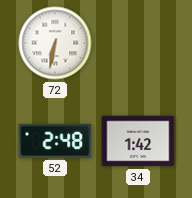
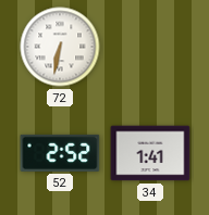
52: 2:48 -> 2:52 (60, 153)
34: 1:42 -> 1:41 (150, 153)
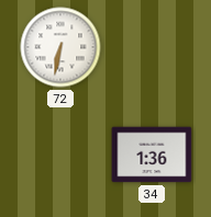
52: 2:52 -> none (60, 153)
34: 1:41 -> 1:36 (152, 155)
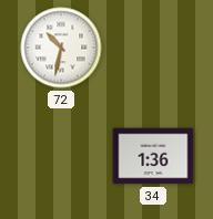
72: 6:32 -> 10:32 (61, 48)
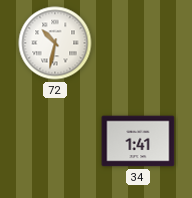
34: 1:36 -> 1:41 (138, 141)
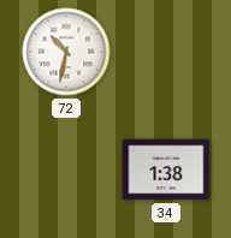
34: 1:41 -> 1:38 (166, 169)
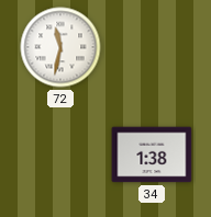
72: 10:32 -> 11:32 (60, 47)
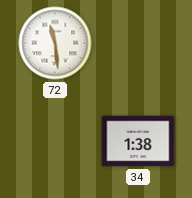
72: 11:32 -> 11:29 (55, 43)
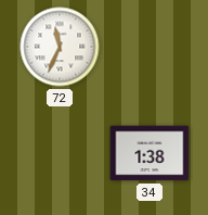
72: 11:29 -> 11:34 (60, 47)
